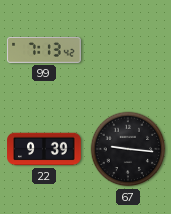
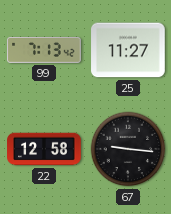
25: none -> 11:27 (128, 50)
22: 9:39 -> 12:58 (44, 149)
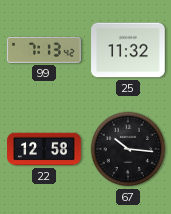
25: 11:27 -> 11:32 (128, 50)
67: 9:16 -> 10:16 (128, 149)
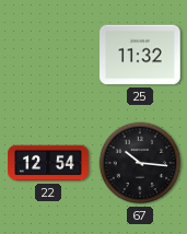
99: 7:13 -> none (44, 50)
22: 12:58 -> 12:54 (48, 163)
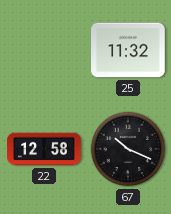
22: 12:54 -> 12:58 (44, 149)
67: 10:16 -> 10:19 (128, 149)
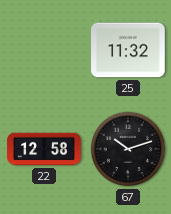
67: 10:19 -> 10:12 (128, 149)
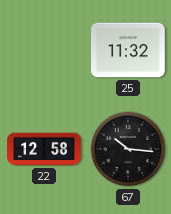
67: 10:12 -> 10:16 (128, 149)
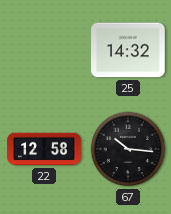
25: 11:32 -> 14:32 (128, 50)
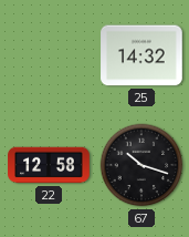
67: 10:16 -> 10:18 (141, 165)
